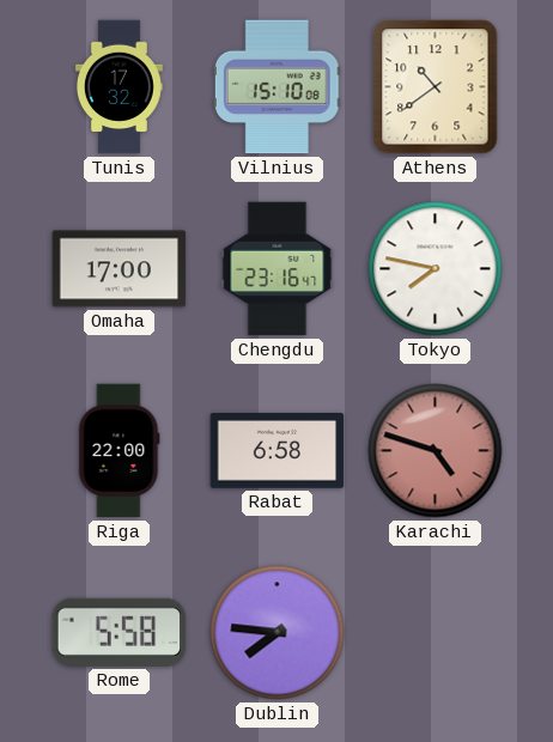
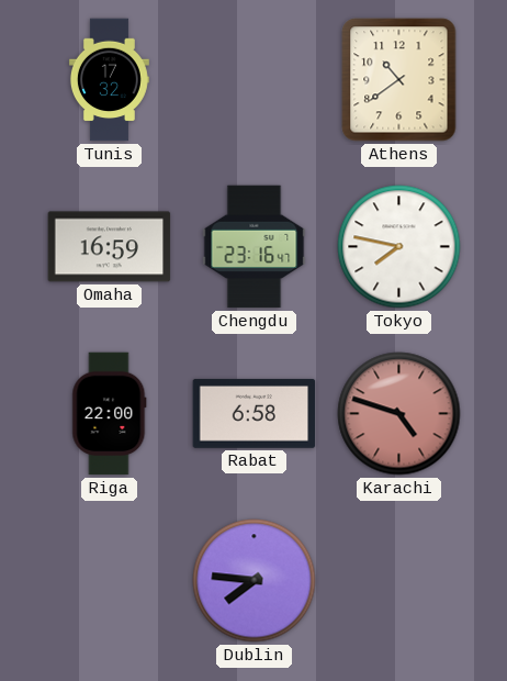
Vilnius: 15:10 -> none (276, 87)
Omaha: 17:00 -> 16:59 (110, 247)
Rome: 5:58 -> none (120, 632)
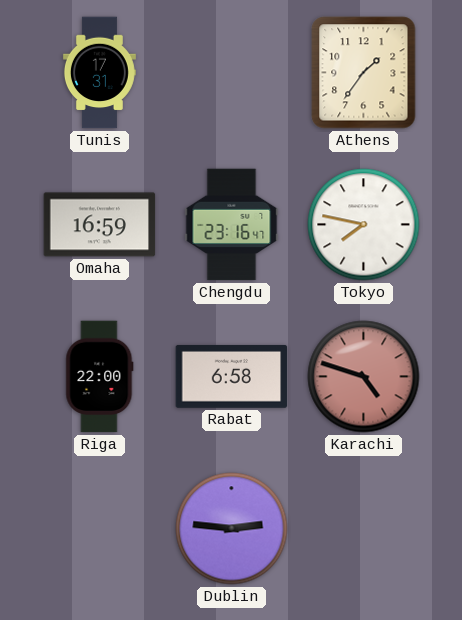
Tunis: 17:32 -> 17:31 (99, 73)
Athens: 10:39 -> 1:36 (364, 73)
Dublin: 7:46 -> 2:46 (232, 529)
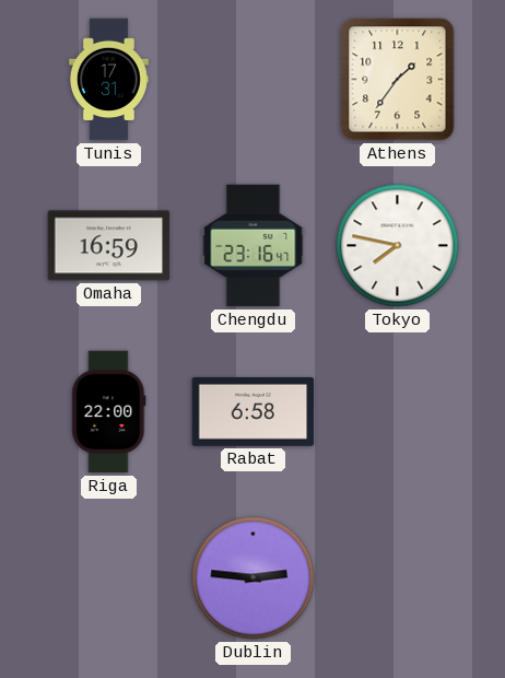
Karachi: 4:48 -> none (364, 377)
